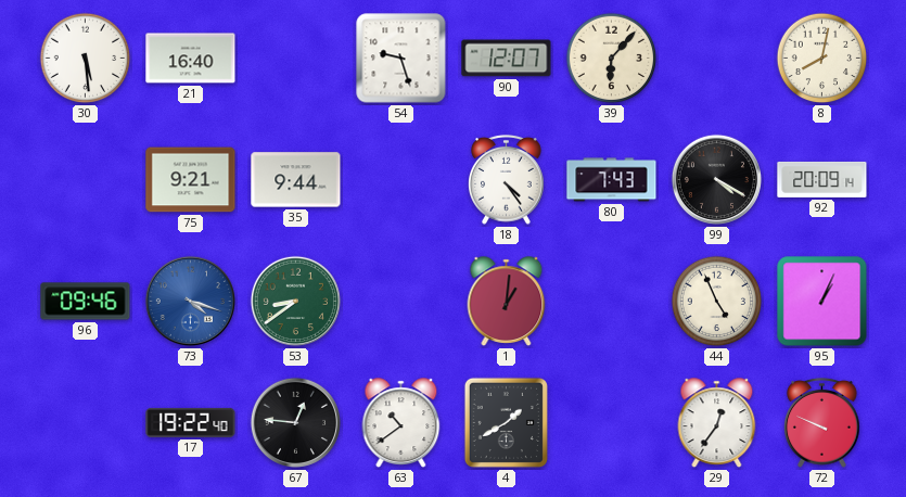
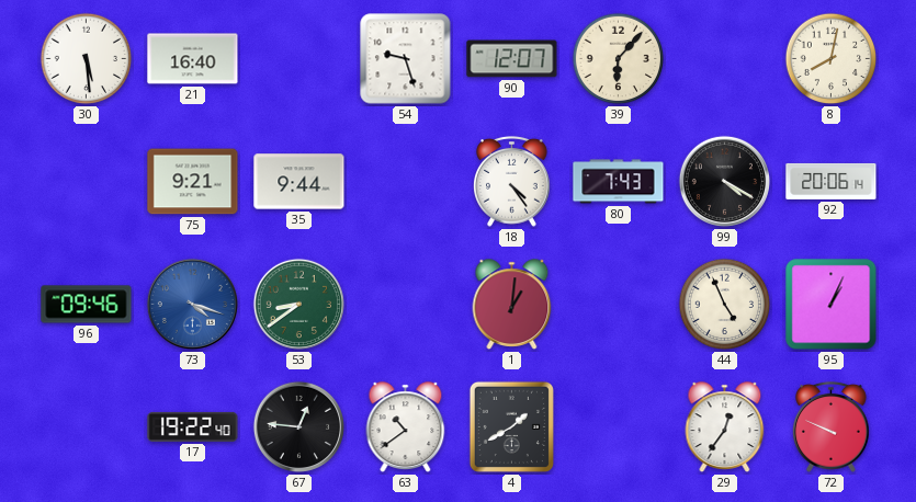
92: 20:09 -> 20:06 (832, 181)
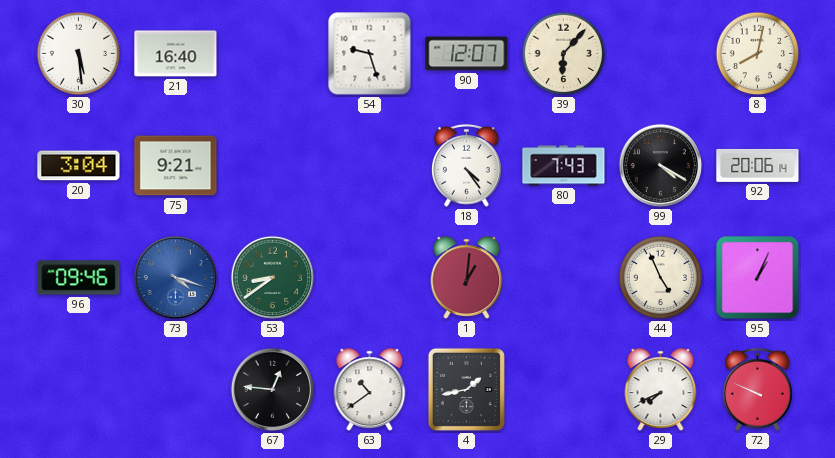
20: none -> 3:04 (79, 166)
35: 9:44 -> none (299, 182)
17: 19:22 -> none (193, 426)
4: 1:40 -> 1:43 (466, 389)
29: 12:36 -> 7:41 (661, 390)
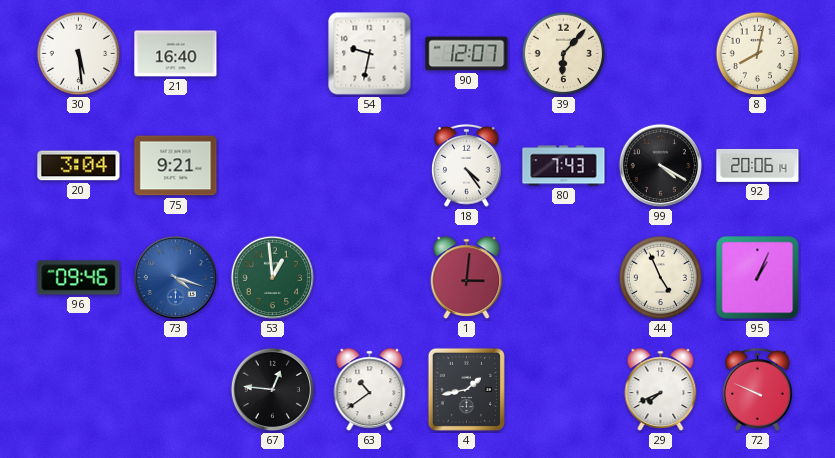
54: 9:27 -> 9:32 (370, 54)
53: 8:39 -> 12:59 (272, 277)
1: 1:01 -> 3:01 (467, 278)
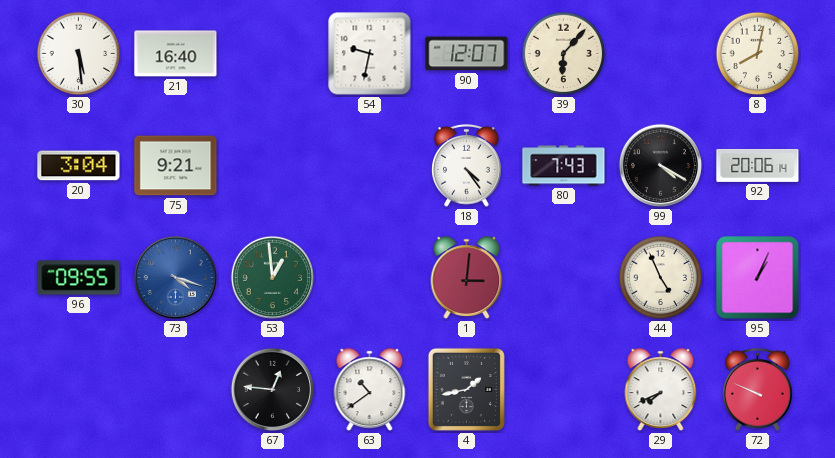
96: 09:46 -> 09:55 (79, 278)
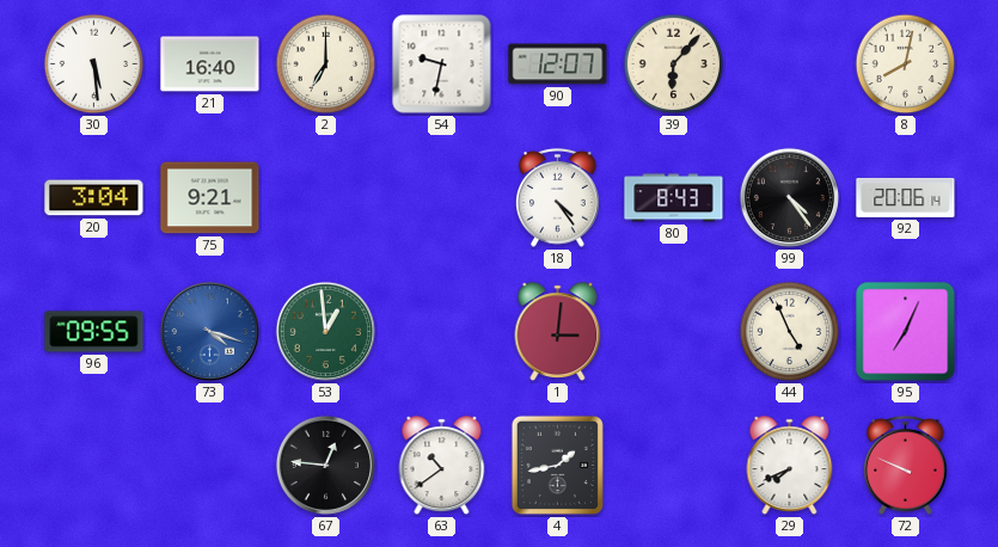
2: none -> 7:00 (326, 64)
80: 7:43 -> 8:43 (674, 198)
99: 4:20 -> 4:24 (789, 197)
95: 1:04 -> 7:04 (906, 332)
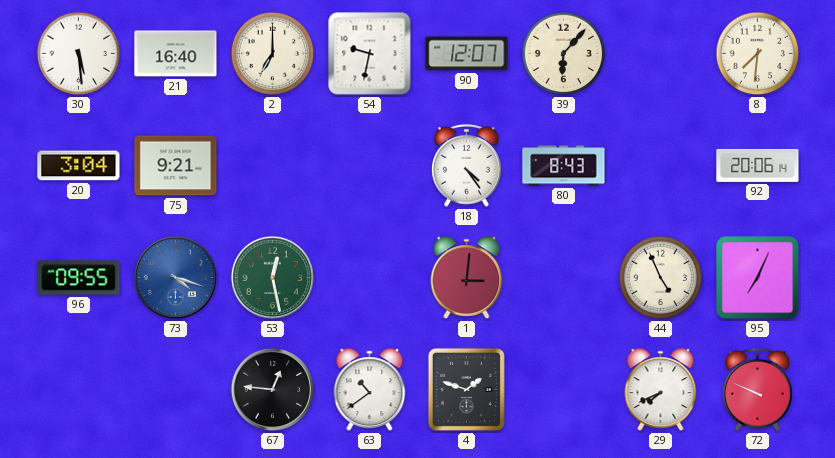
8: 8:02 -> 7:31 (758, 54)
99: 4:24 -> none (789, 197)
53: 12:59 -> 12:28 (272, 277)
4: 1:43 -> 1:48 (466, 389)
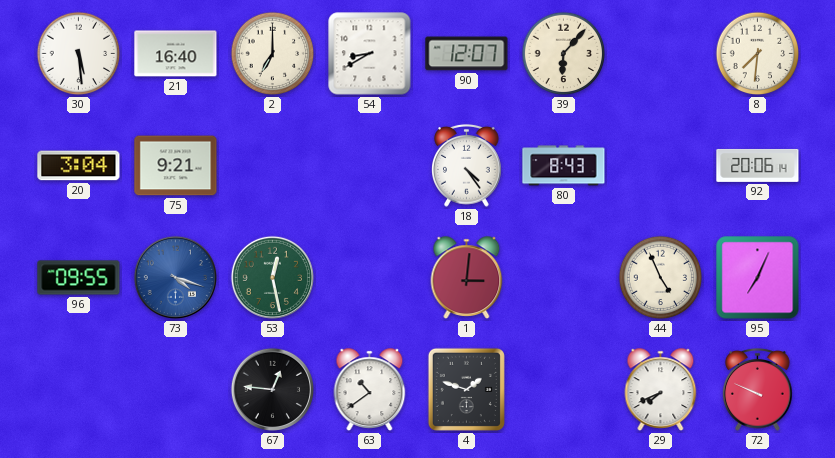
54: 9:32 -> 8:40 (370, 54)
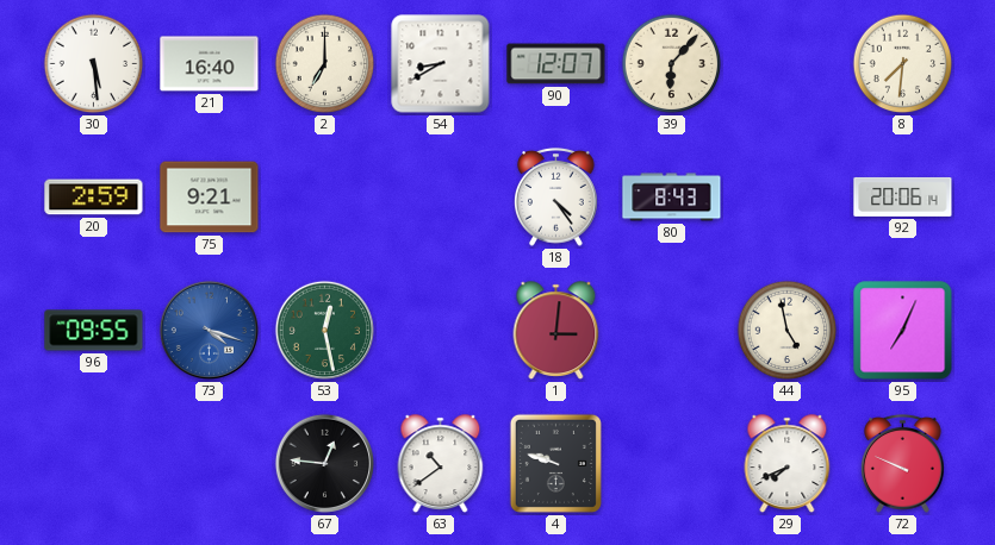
20: 3:04 -> 2:59 (94, 198)
44: 4:56 -> 4:58 (788, 331)
4: 1:48 -> 9:48 (555, 463)
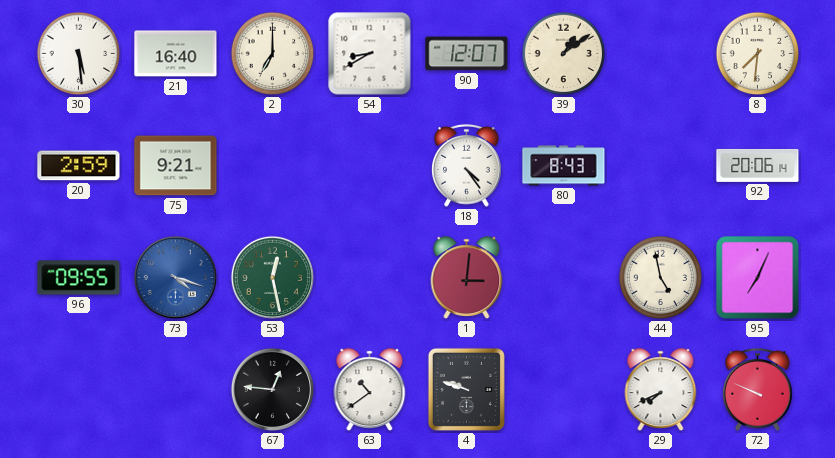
39: 6:07 -> 1:09 (564, 54)
